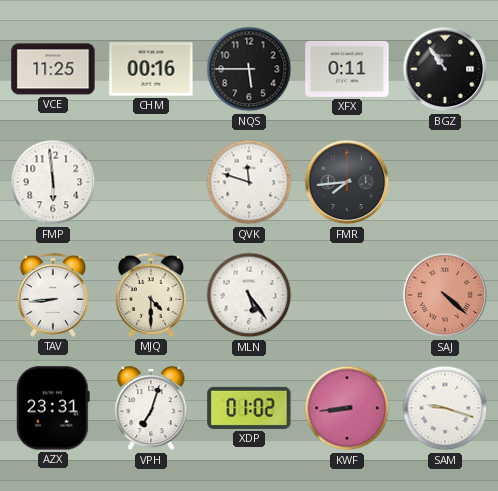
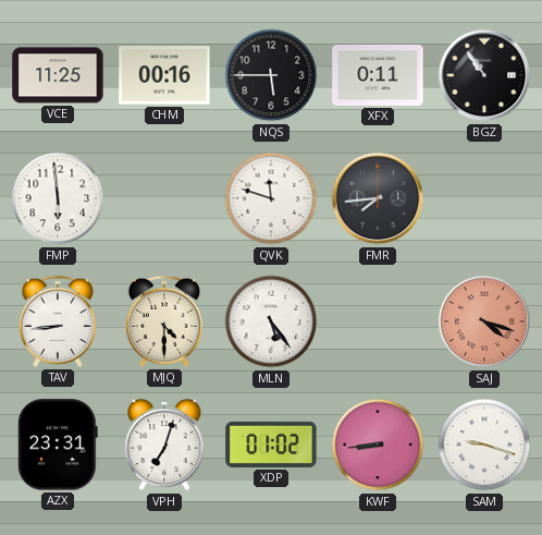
SAJ: 4:22 -> 4:18 (484, 321)
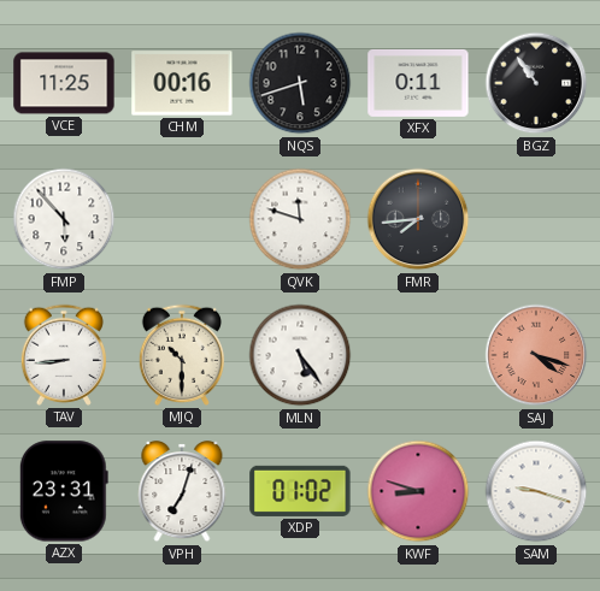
NQS: 5:45 -> 5:42 (300, 83)
FMP: 5:59 -> 5:53 (64, 219)
MJQ: 4:30 -> 10:30 (182, 355)
KWF: 8:44 -> 8:48 (418, 491)
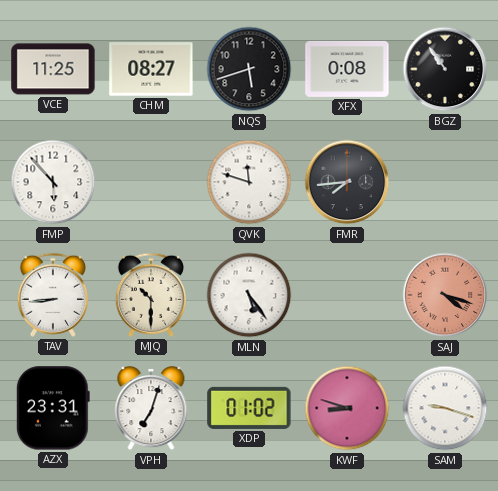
CHM: 00:16 -> 08:27 (151, 69)
XFX: 0:11 -> 0:08 (347, 69)
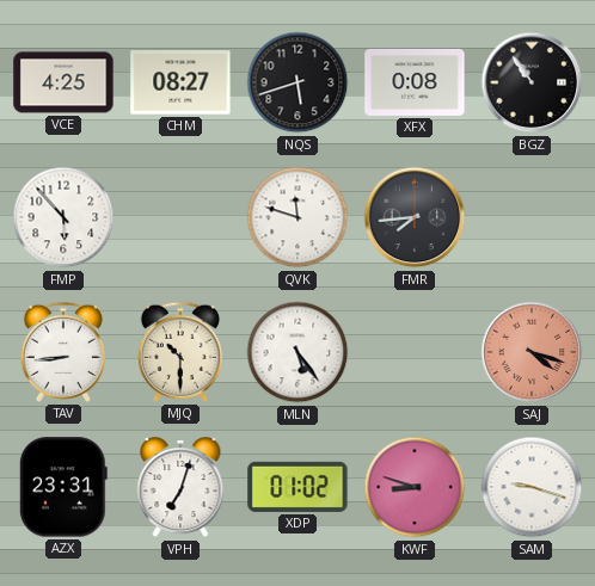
VCE: 11:25 -> 4:25 (63, 82)
